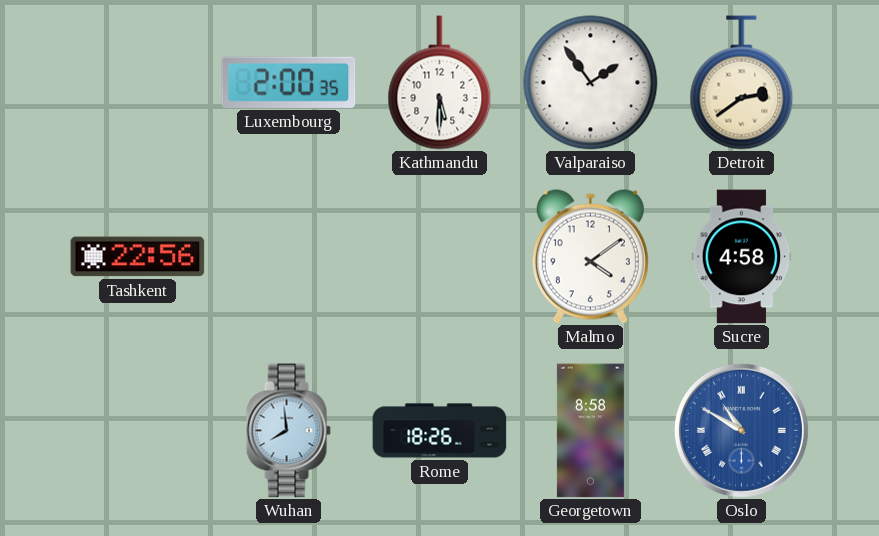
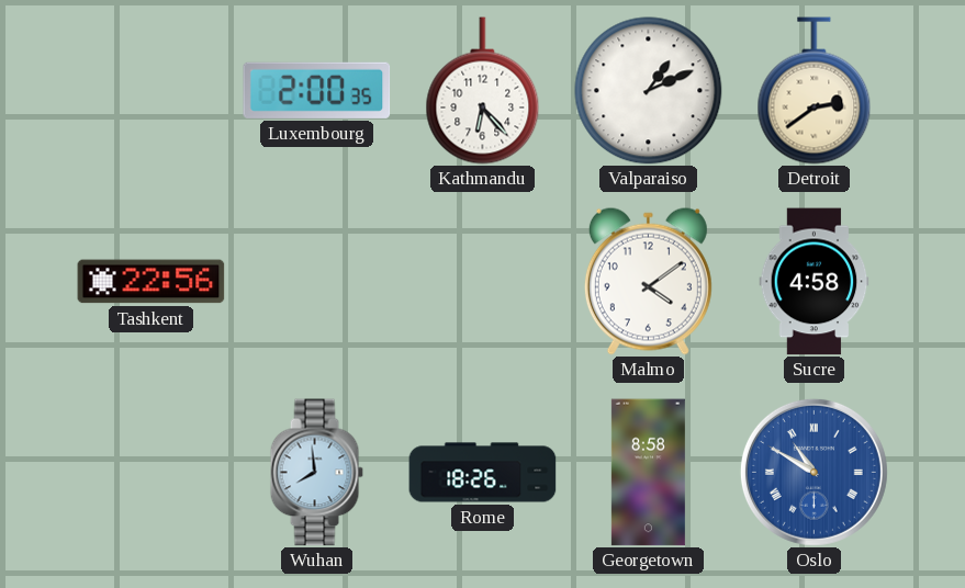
Kathmandu: 5:30 -> 6:23 (483, 91)
Valparaiso: 1:54 -> 1:11 (649, 91)
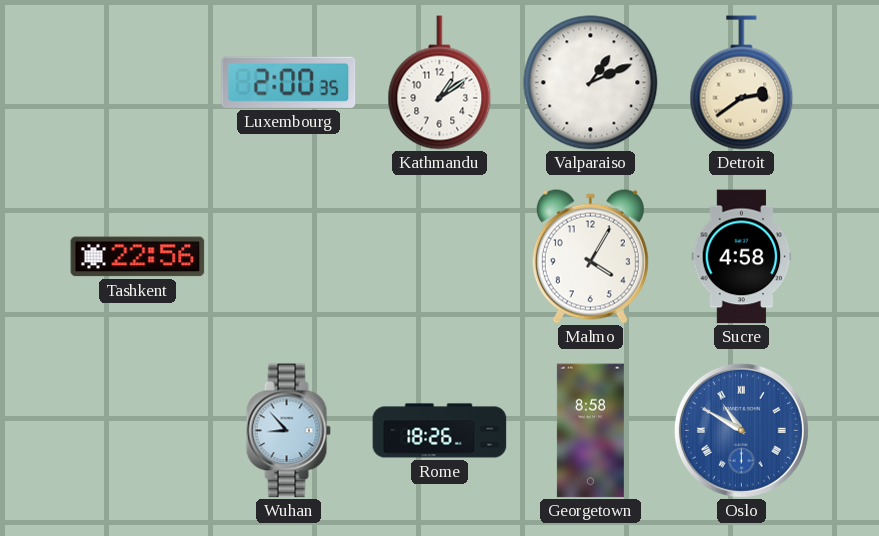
Kathmandu: 6:23 -> 1:09 (440, 83)
Malmo: 4:09 -> 4:05 (590, 256)
Wuhan: 7:59 -> 8:53 (288, 431)
